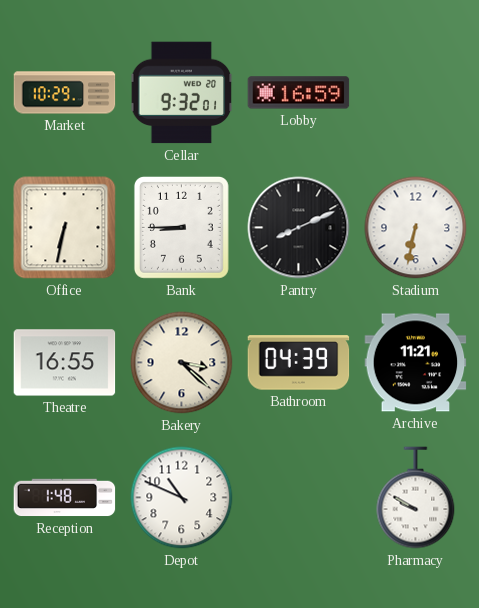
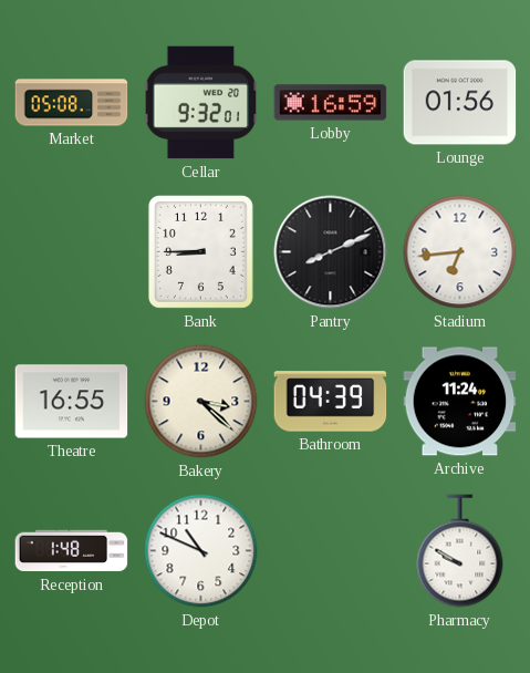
Market: 10:29 -> 05:08 (72, 103)
Lounge: none -> 01:56 (460, 103)
Office: 6:32 -> none (65, 228)
Stadium: 6:32 -> 6:44 (460, 252)
Archive: 11:21 -> 11:24 (460, 402)
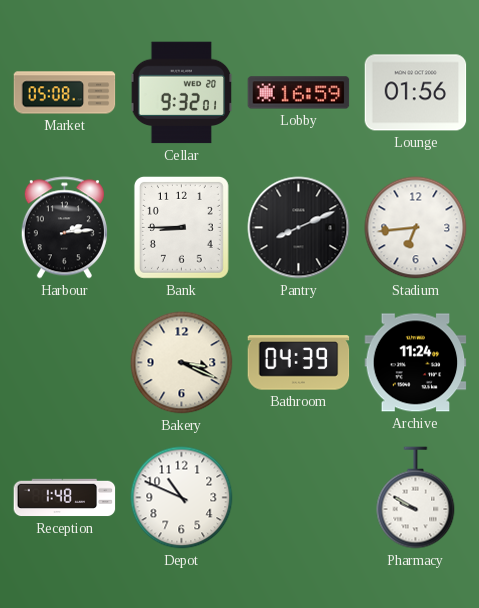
Harbour: none -> 2:14 (64, 228)
Theatre: 16:55 -> none (72, 402)
Bakery: 3:22 -> 3:19 (182, 363)
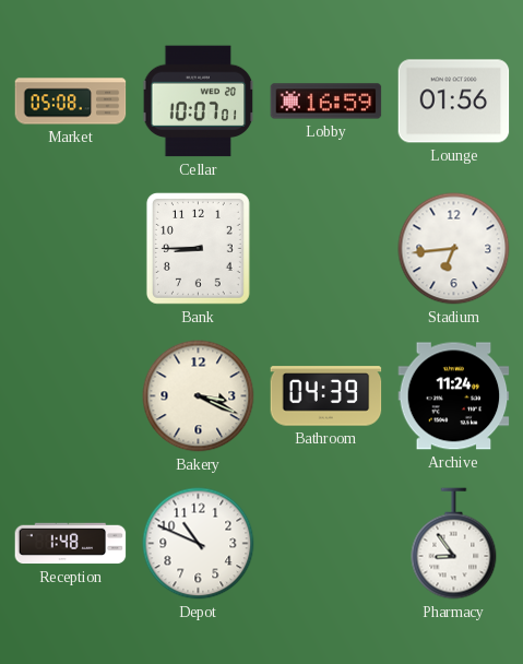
Cellar: 9:32 -> 10:07 (199, 102)
Harbour: 2:14 -> none (64, 228)
Pantry: 8:11 -> none (299, 228)
Pharmacy: 9:50 -> 8:54 (454, 544)
